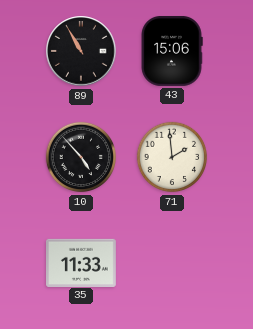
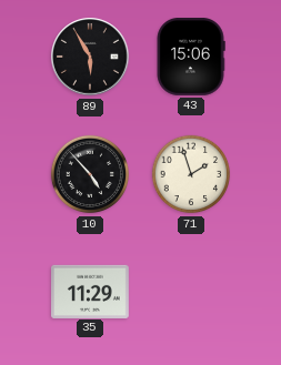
89: 10:55 -> 5:55 (90, 57)
71: 1:59 -> 1:57 (191, 174)
35: 11:33 -> 11:29 (91, 291)
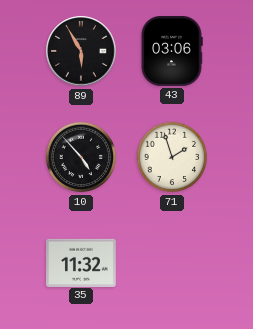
43: 15:06 -> 03:06 (172, 52)
35: 11:29 -> 11:32 (82, 262)
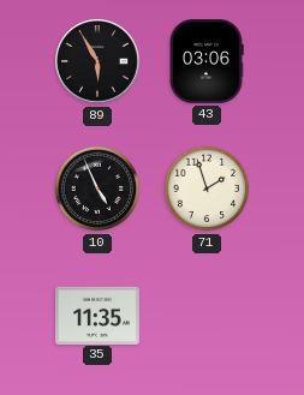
10: 4:53 -> 4:56 (97, 188)
35: 11:32 -> 11:35 (99, 315)
